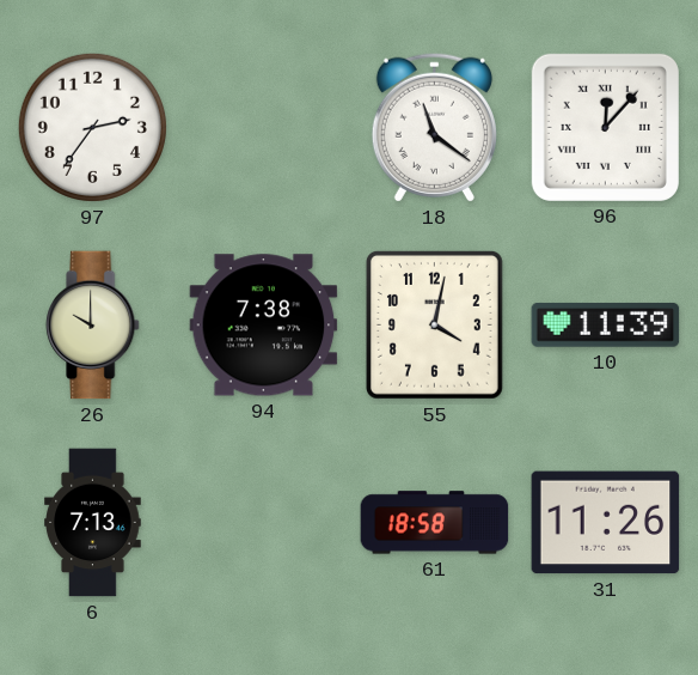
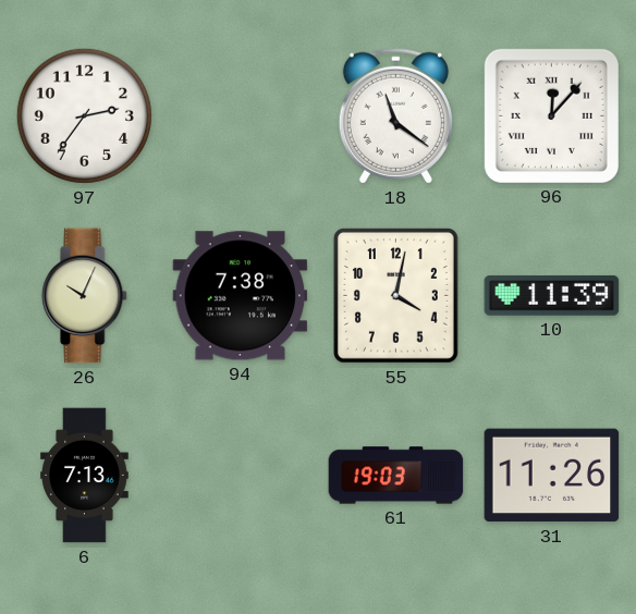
26: 10:00 -> 10:04 (85, 296)
61: 18:58 -> 19:03 (396, 476)
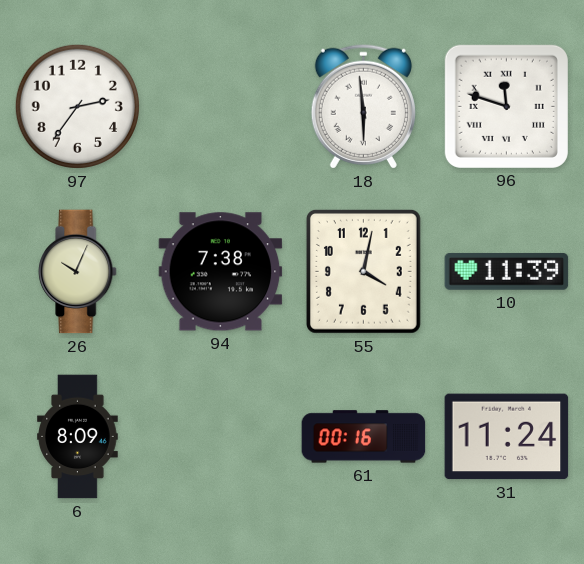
18: 11:21 -> 5:59 (363, 106)
96: 12:07 -> 11:48 (506, 106)
6: 7:13 -> 8:09 (78, 437)
61: 19:03 -> 00:16 (364, 437)
31: 11:26 -> 11:24 (507, 437)
